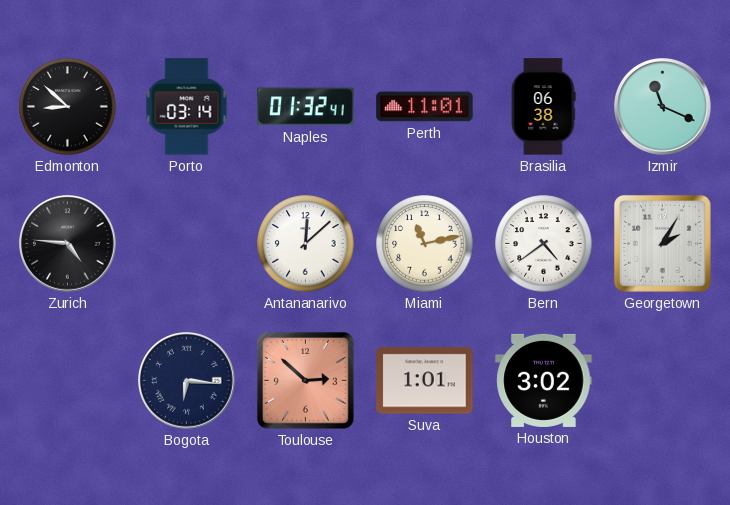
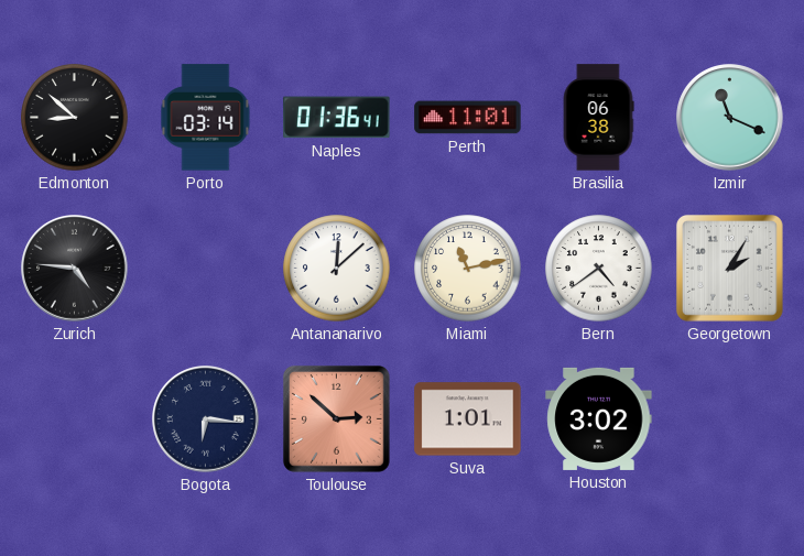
Naples: 01:32 -> 01:36 (337, 118)
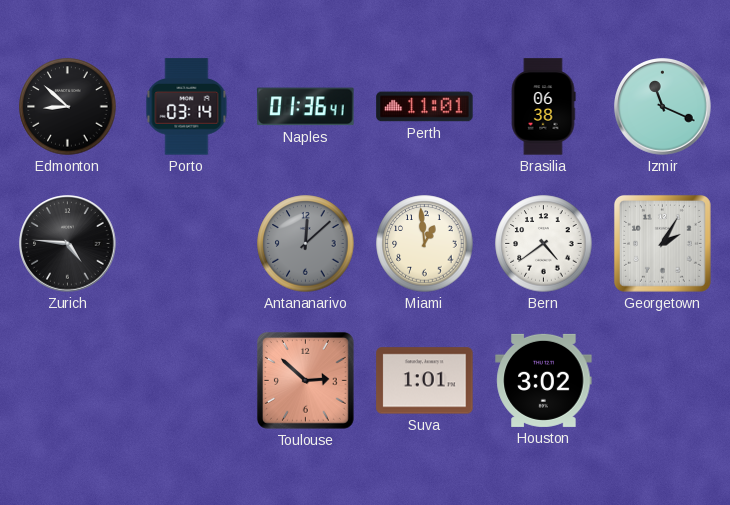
Antananarivo dial: white -> grey (306, 244)
Miami: 11:13 -> 12:59 (425, 244)
Bogota: 6:16 -> none (206, 419)
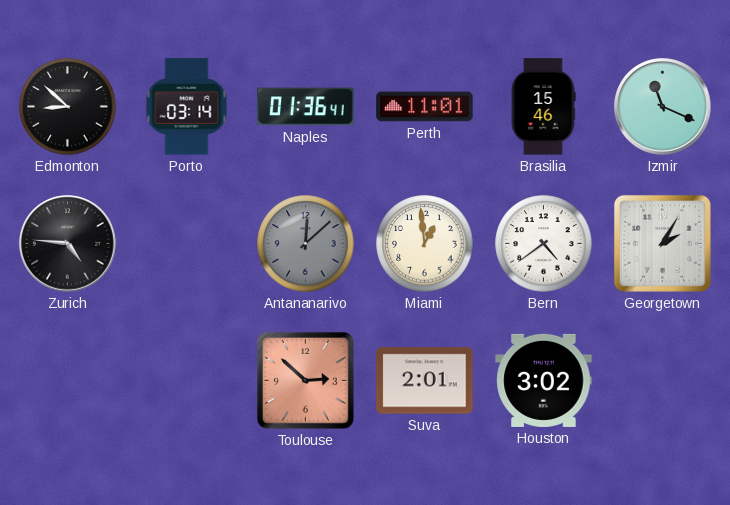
Brasilia: 06:38 -> 15:46 (543, 107)
Suva: 1:01 -> 2:01 (425, 381)
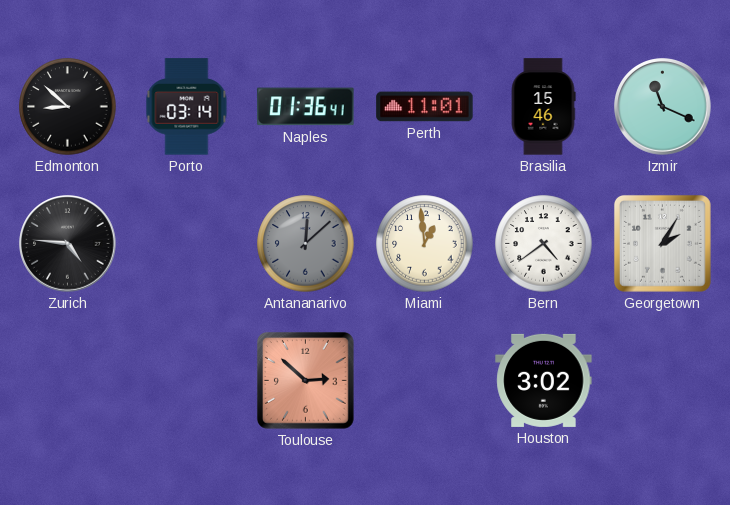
Suva: 2:01 -> none (425, 381)
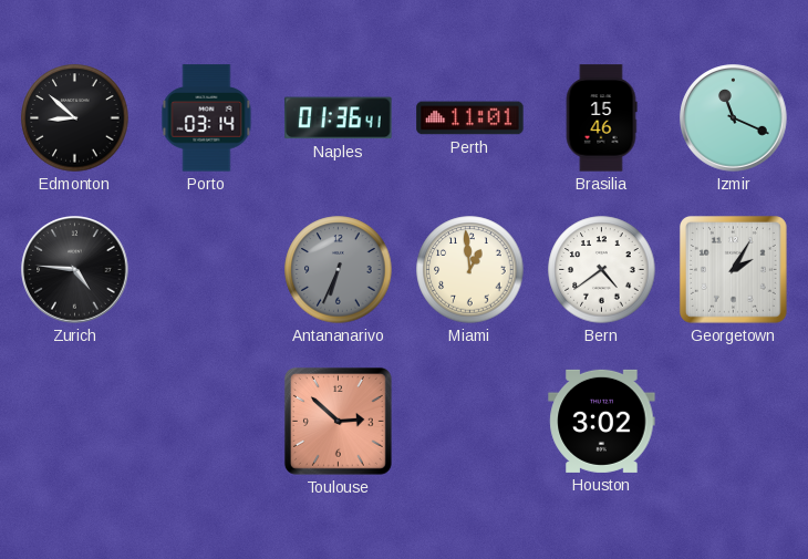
Antananarivo: 12:08 -> 6:34 (339, 270)
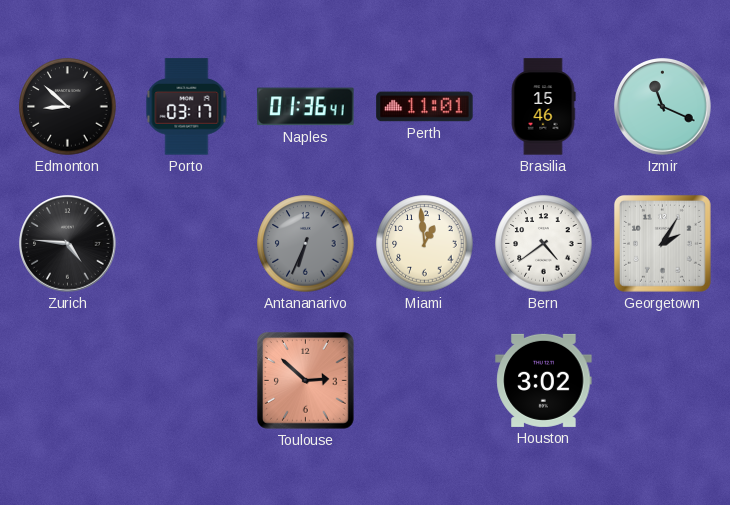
Porto: 03:14 -> 03:17 (187, 107)
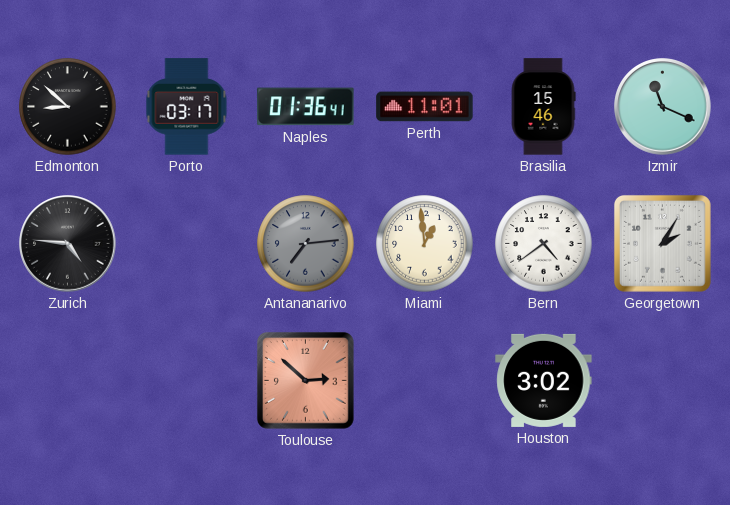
Antananarivo: 6:34 -> 7:14 (306, 244)
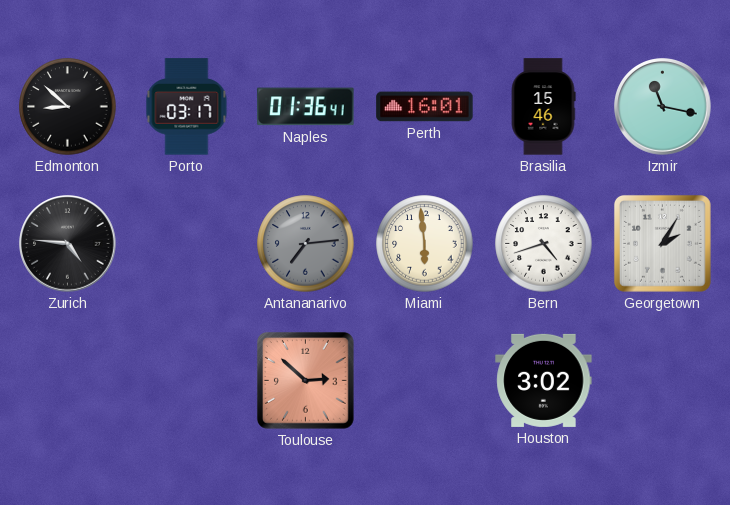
Perth: 11:01 -> 16:01 (425, 107)
Izmir: 11:19 -> 11:17 (663, 107)
Miami: 12:59 -> 5:59 (425, 244)
Bern: 4:39 -> 4:42 (544, 244)
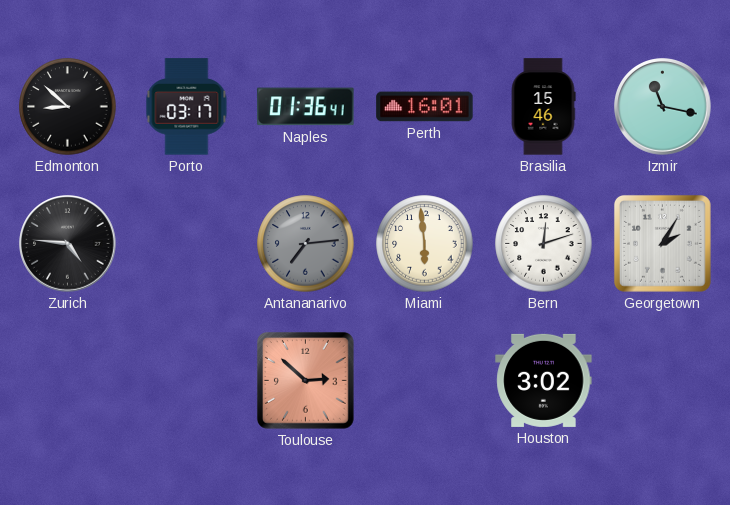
Bern: 4:42 -> 12:12 (544, 244)
